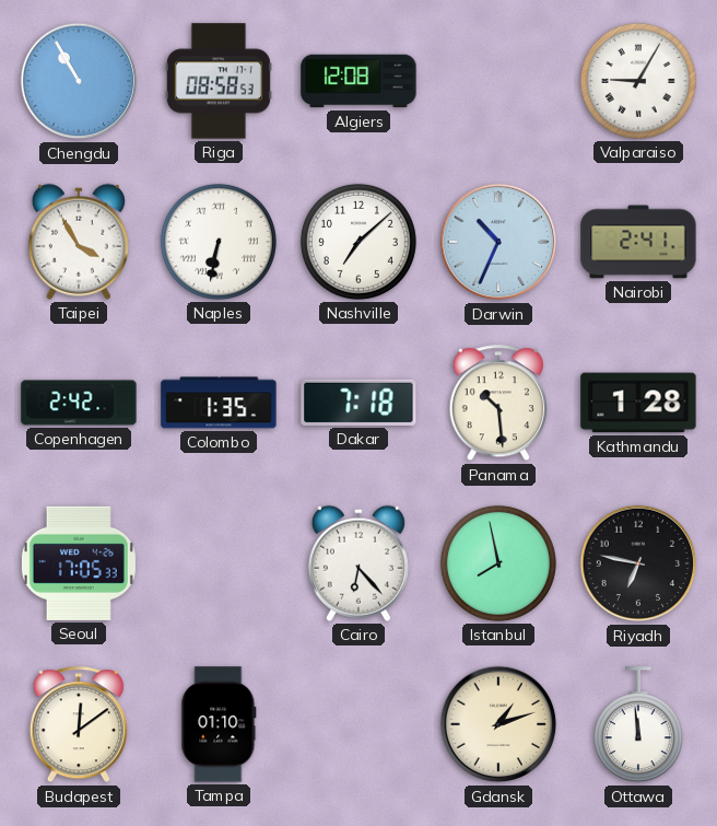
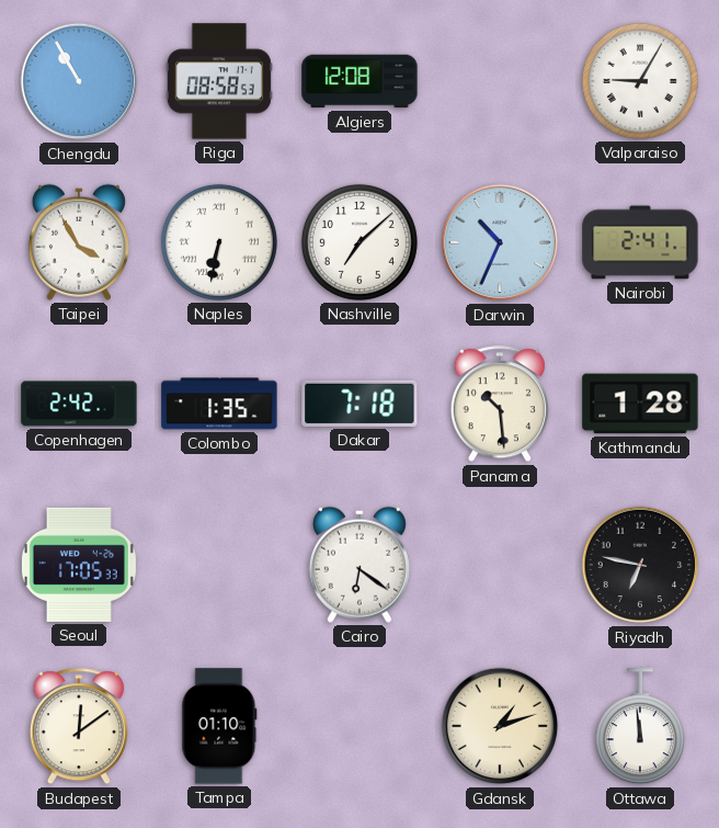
Cairo: 6:23 -> 6:21 (359, 565)
Istanbul: 7:58 -> none (498, 563)
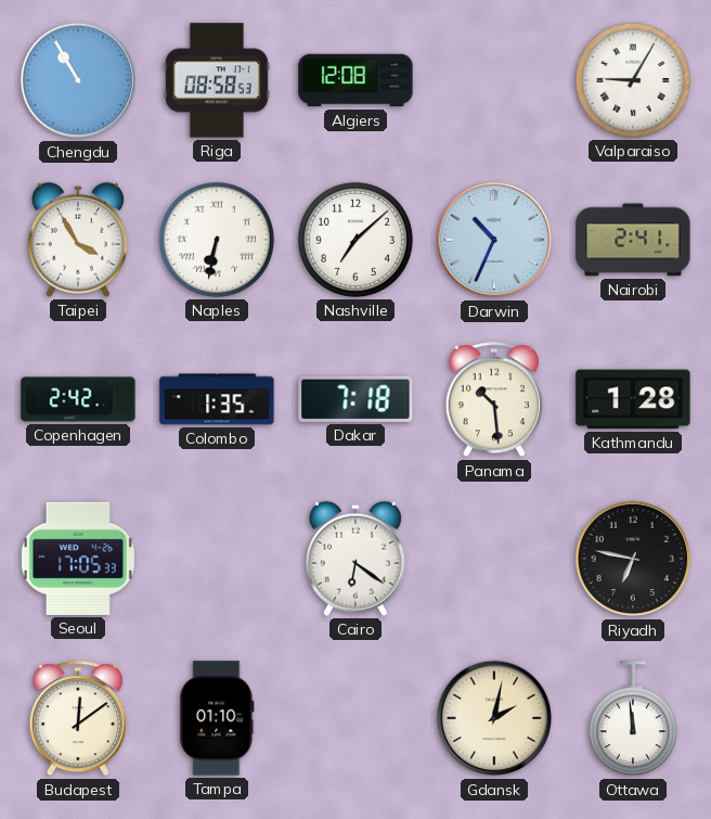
Gdansk: 1:12 -> 2:02 (494, 718)
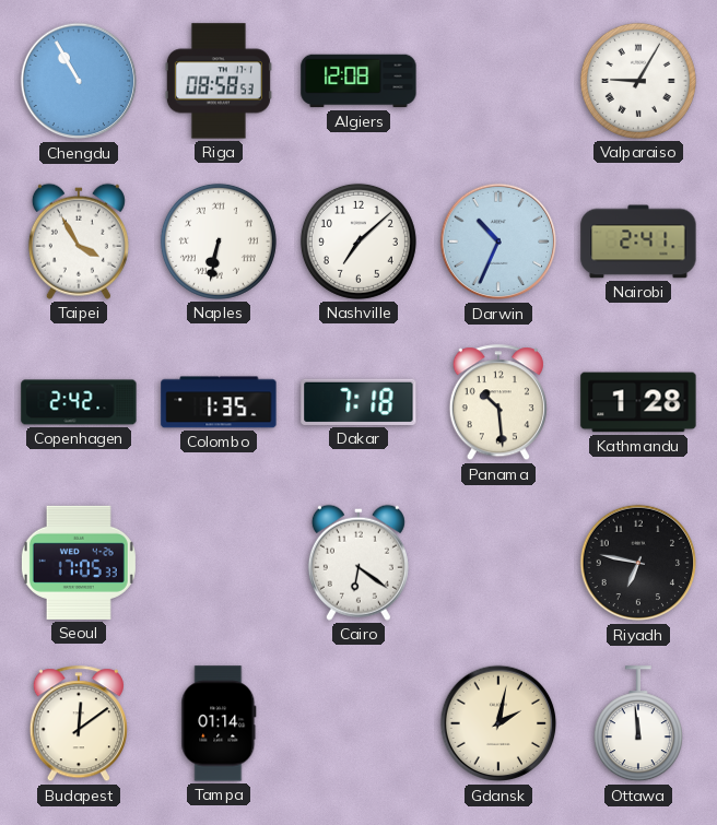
Tampa: 01:10 -> 01:14 (219, 723)
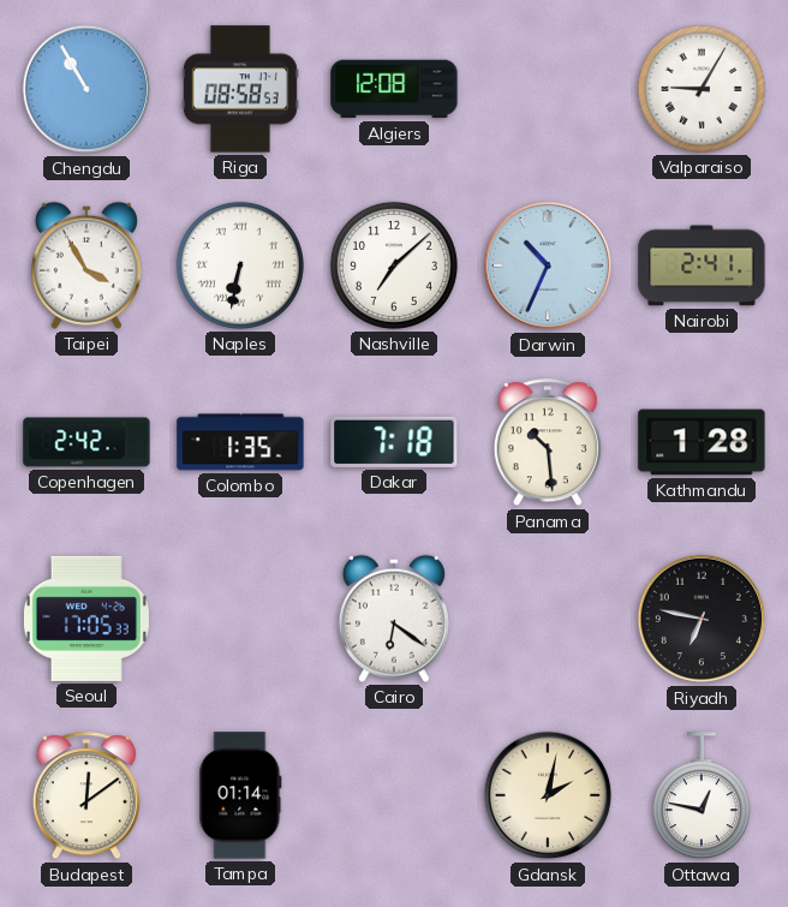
Ottawa: 11:59 -> 12:47 (702, 796)
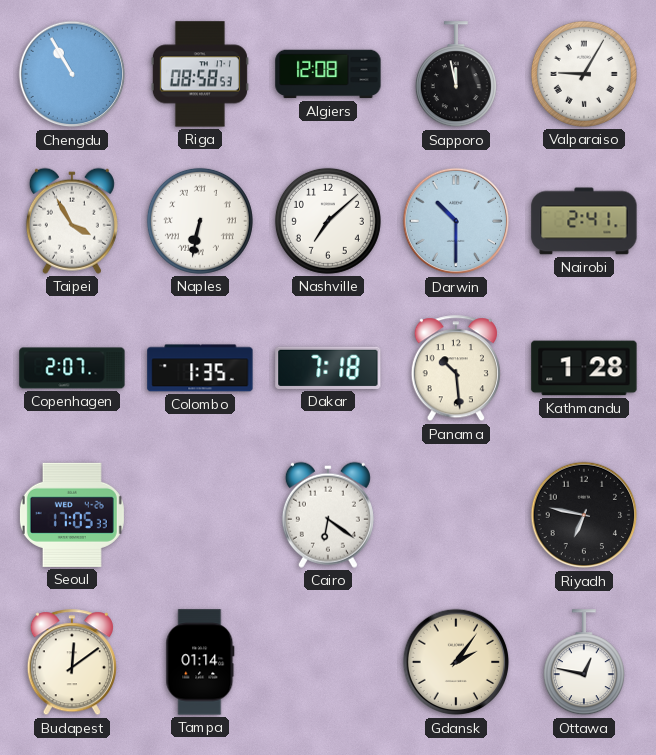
Sapporo: none -> 11:58 (456, 75)
Darwin: 10:34 -> 10:30 (456, 221)
Copenhagen: 2:42 -> 2:07 (72, 368)
Gdansk: 2:02 -> 2:06 (456, 662)
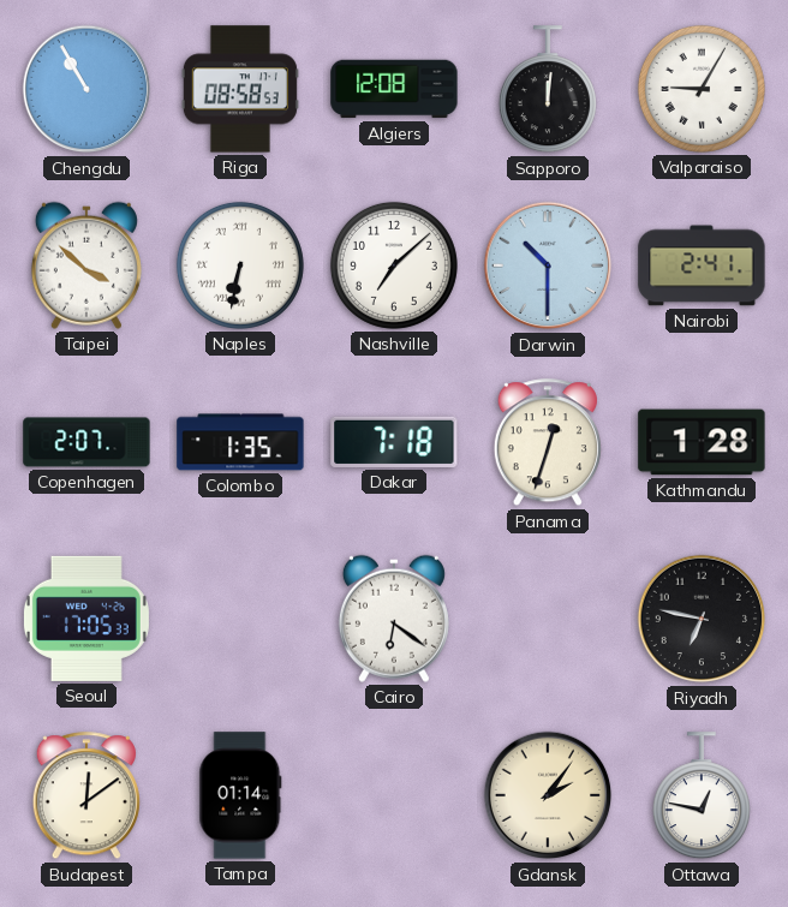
Sapporo: 11:58 -> 12:01 (548, 90)
Taipei: 3:55 -> 3:52 (86, 265)
Panama: 10:29 -> 12:33 (548, 443)
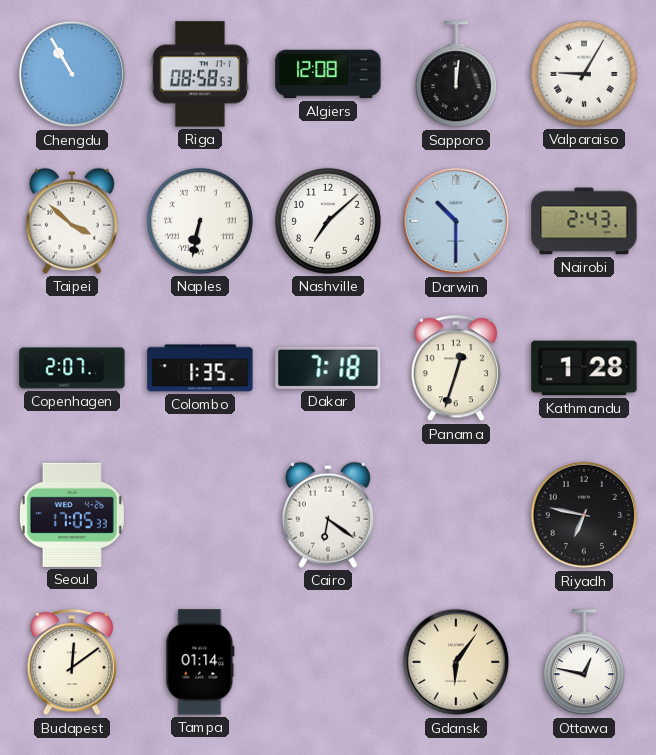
Nairobi: 2:41 -> 2:43 (584, 221)
Gdansk: 2:06 -> 6:06 (456, 662)
